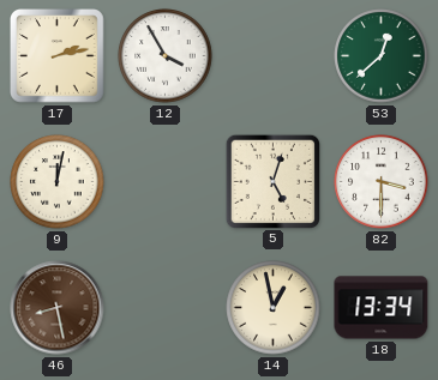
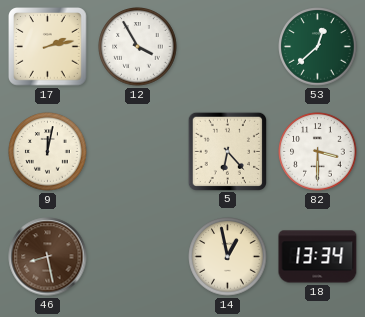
5: 5:03 -> 6:23 (227, 151)
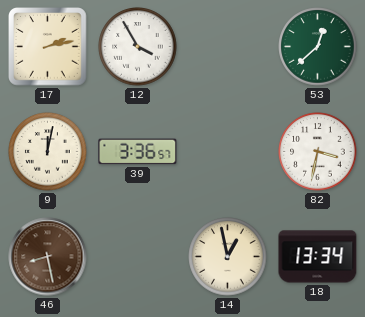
39: none -> 3:36 (138, 152)
5: 6:23 -> none (227, 151)
82: 3:30 -> 3:32 (318, 152)
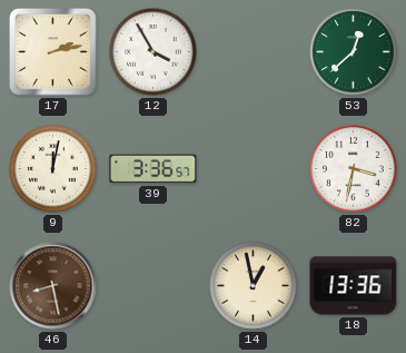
18: 13:34 -> 13:36 (354, 286)
